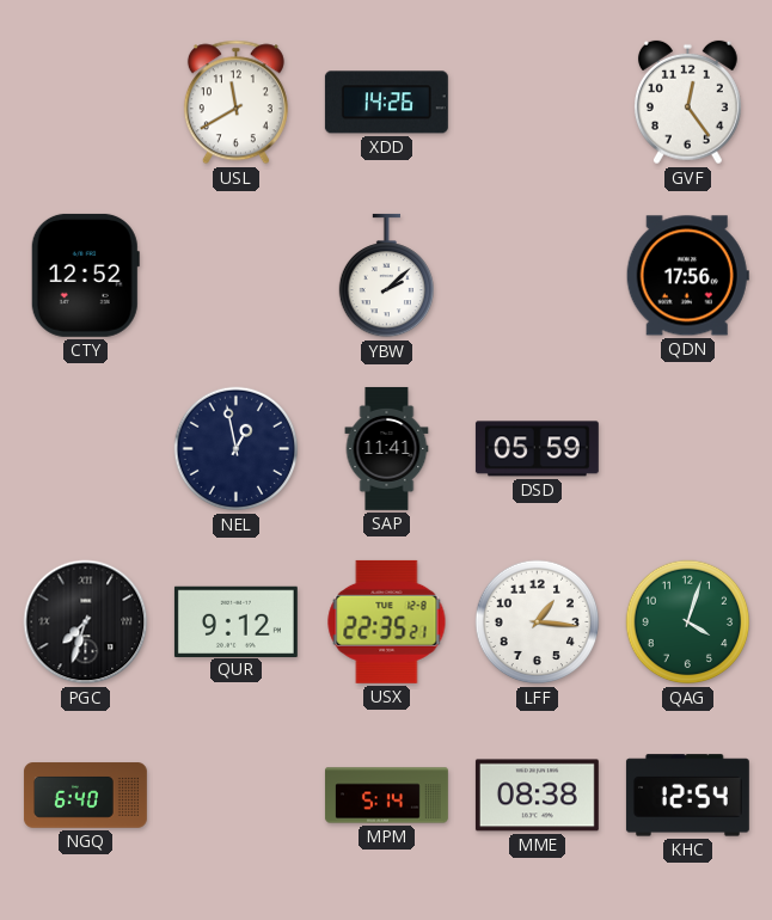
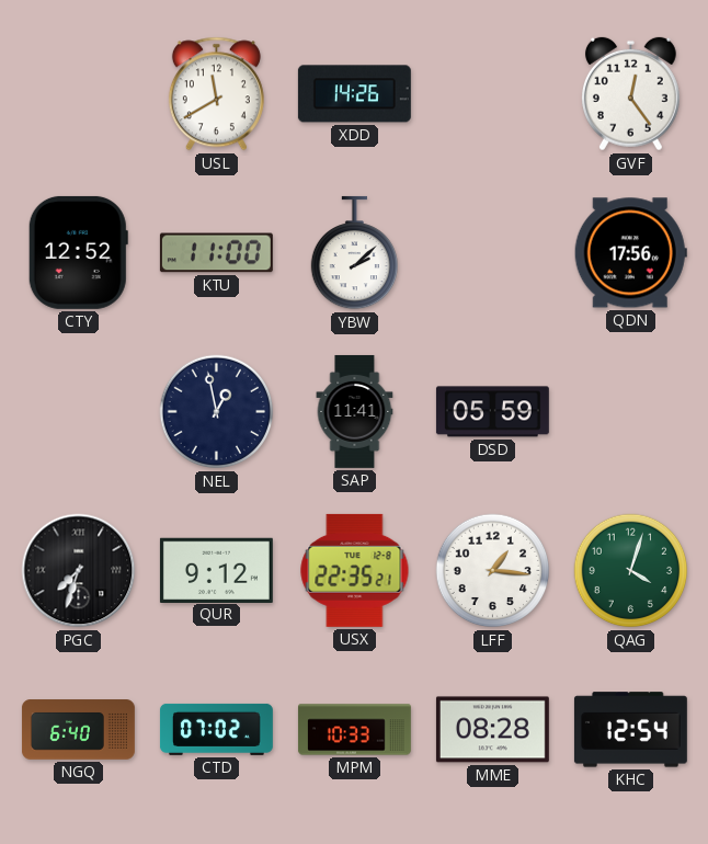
KTU: none -> 11:00 (216, 253)
CTD: none -> 07:02 (216, 729)
MPM: 5:14 -> 10:33 (354, 730)
MME: 08:38 -> 08:28 (492, 730)
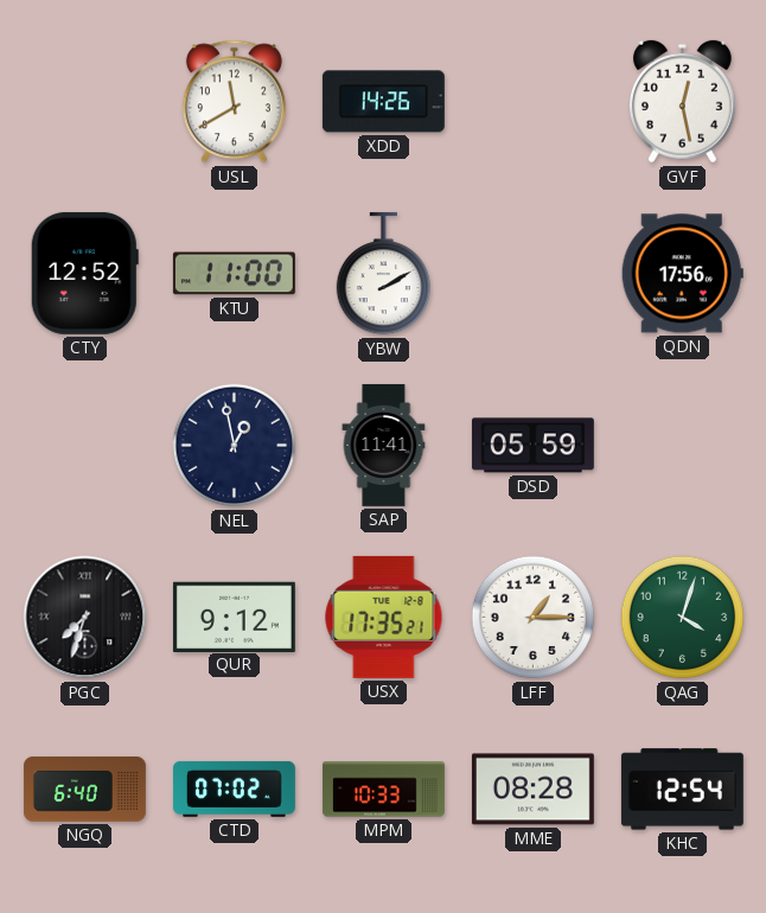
GVF: 12:24 -> 12:28 (682, 102)
YBW: 2:08 -> 2:10 (383, 274)
USX: 22:35 -> 17:35 (384, 617)
LFF: 1:16 -> 1:15 (534, 618)
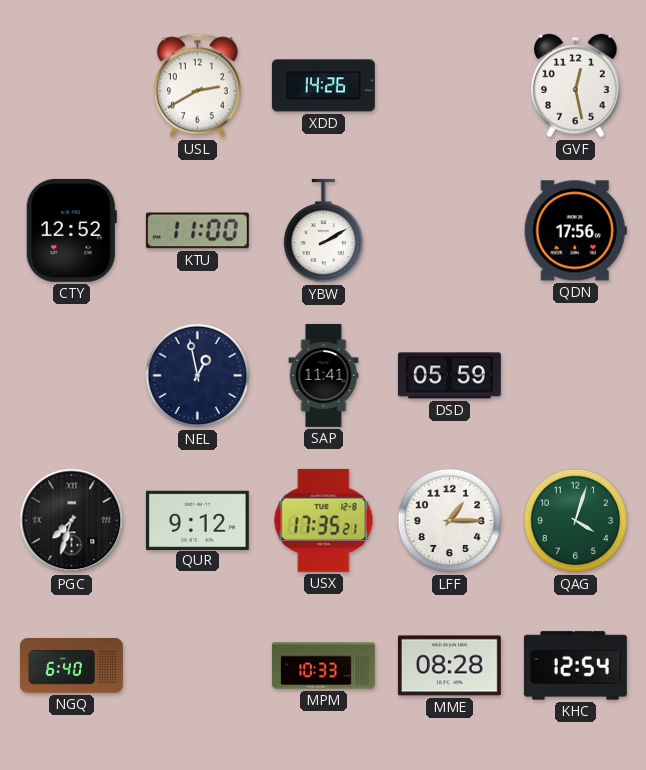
USL: 11:40 -> 2:40 (197, 86)
CTD: 07:02 -> none (234, 788)
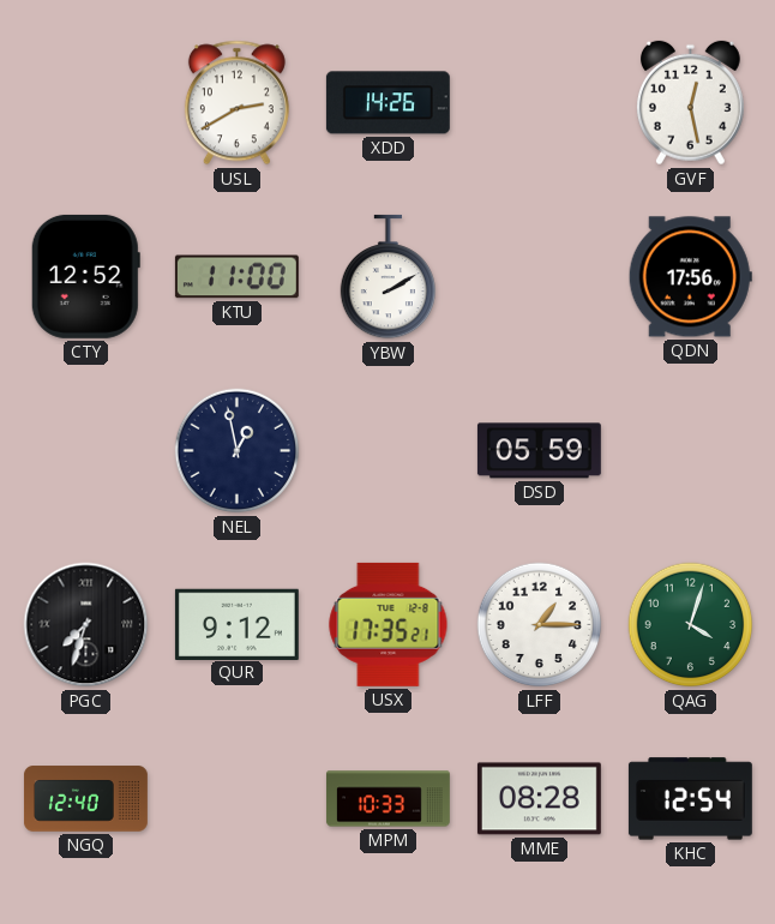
SAP: 11:41 -> none (324, 375)
NGQ: 6:40 -> 12:40 (85, 799)
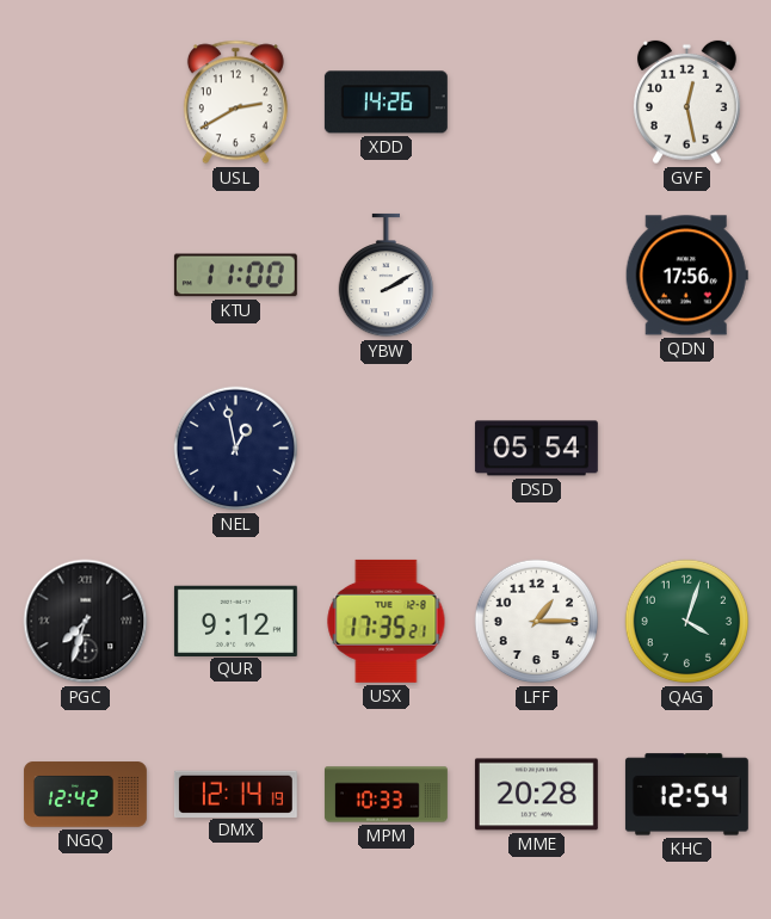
CTY: 12:52 -> none (85, 276)
DSD: 05:59 -> 05:54 (536, 449)
NGQ: 12:40 -> 12:42 (85, 795)
DMX: none -> 12:14 (235, 794)
MME: 08:28 -> 20:28 (536, 795)
